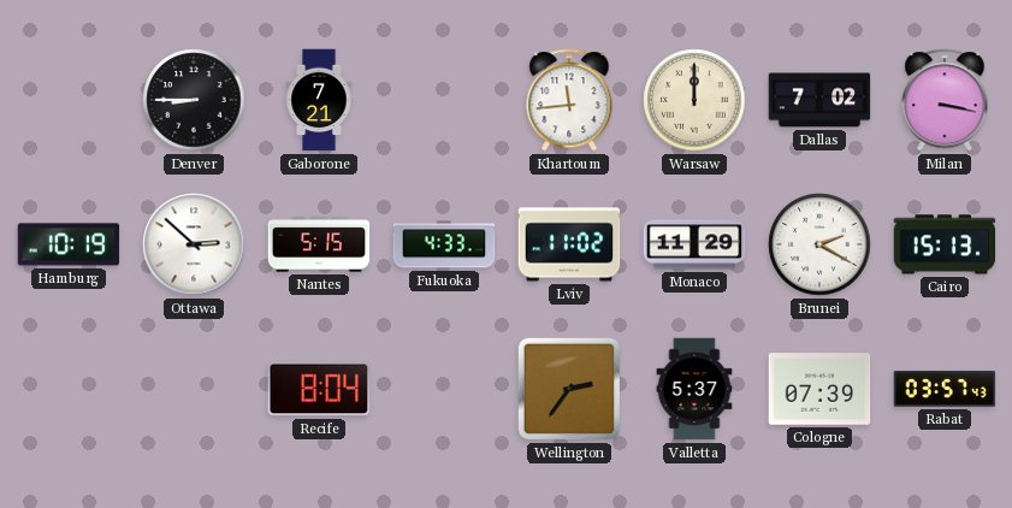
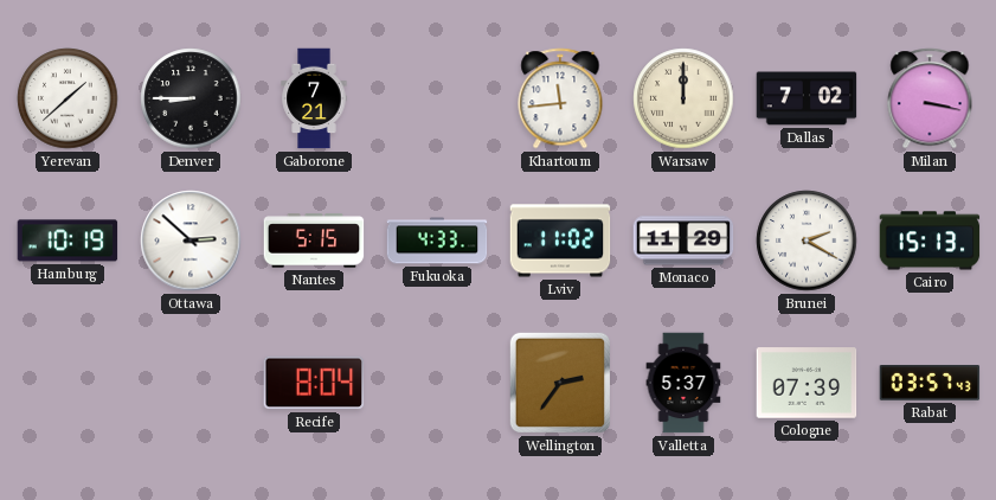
Yerevan: none -> 1:38 (68, 98)
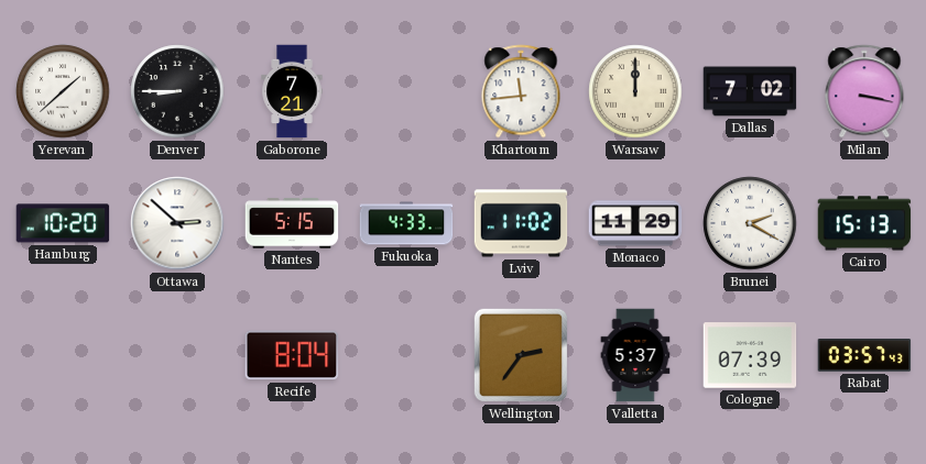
Hamburg: 10:19 -> 10:20 (63, 223)
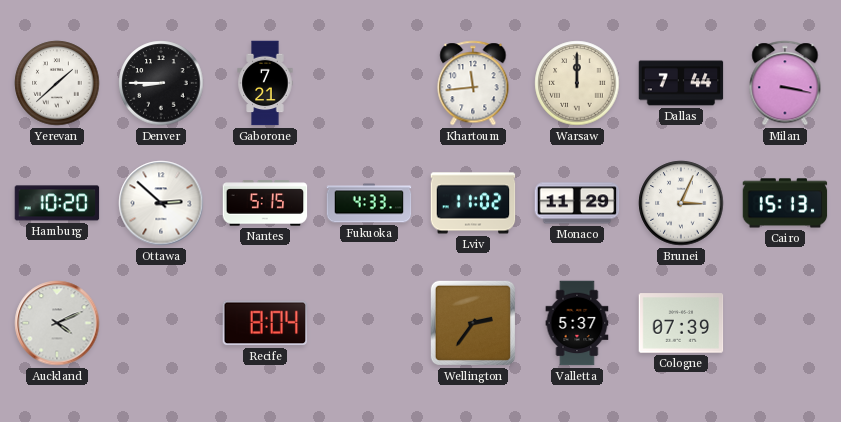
Dallas: 7:02 -> 7:44 (681, 83)
Brunei: 2:20 -> 3:04 (681, 203)
Auckland: none -> 4:11 (57, 323)
Rabat: 03:57 -> none (864, 356)
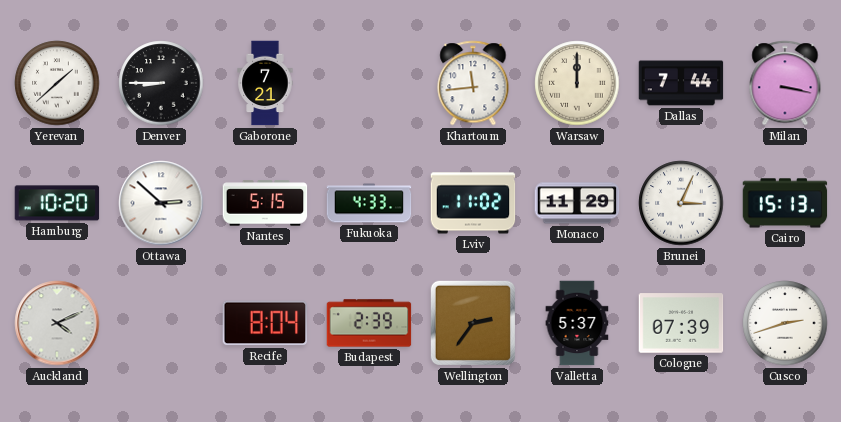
Budapest: none -> 2:39 (369, 323)
Cusco: none -> 2:42 (785, 323)
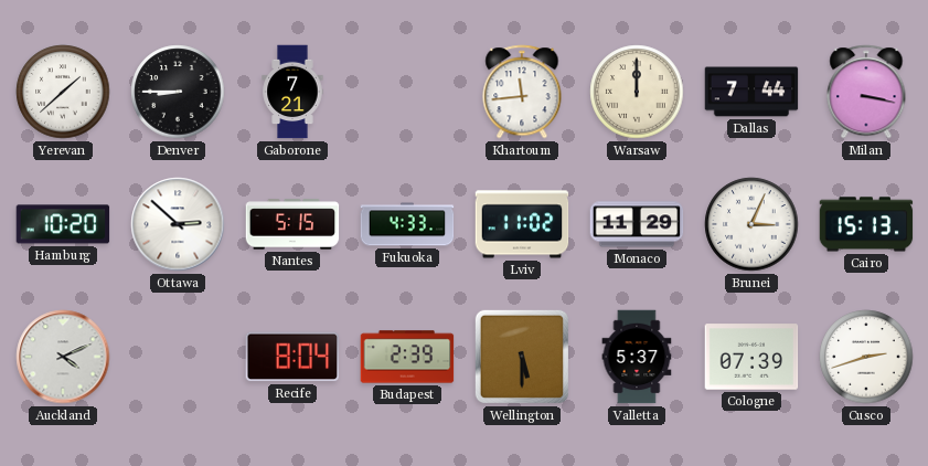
Wellington: 2:36 -> 5:30 (522, 357)
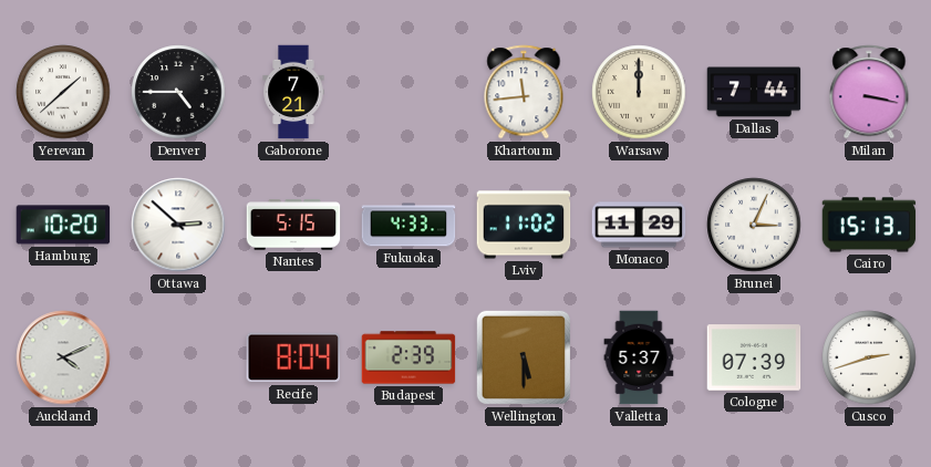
Denver: 8:45 -> 4:45 (178, 92)
